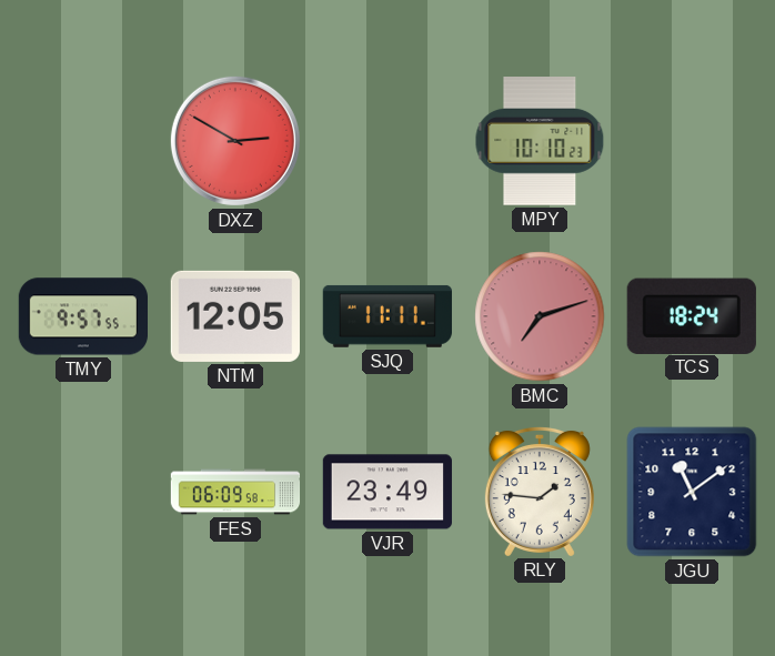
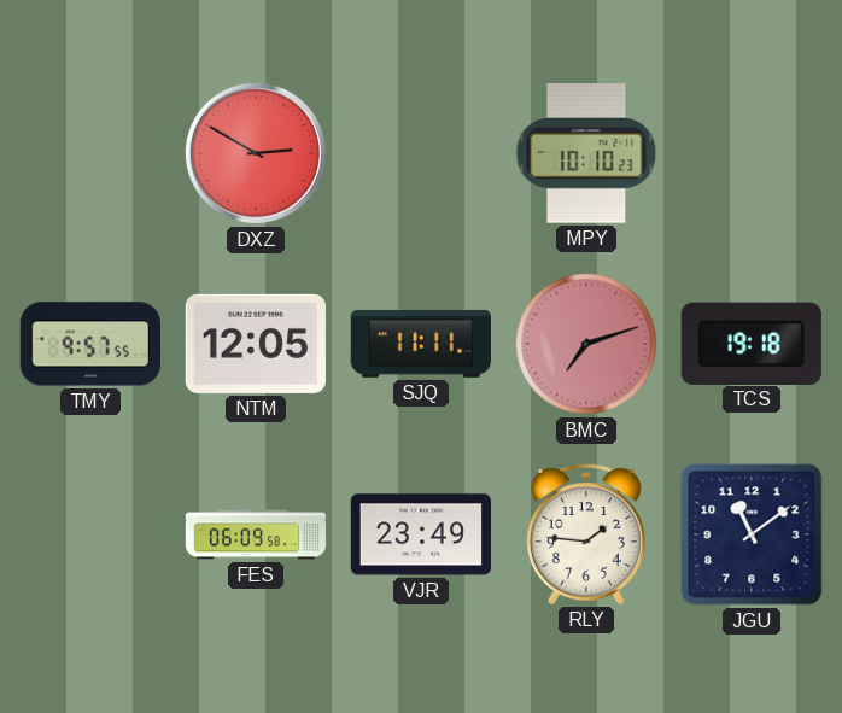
TCS: 18:24 -> 19:18 (752, 343)
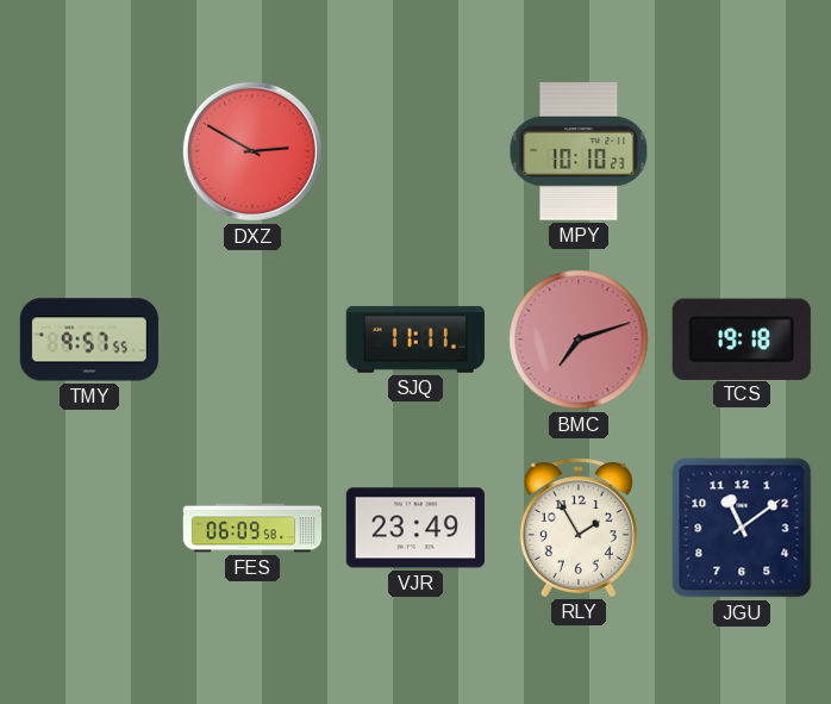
NTM: 12:05 -> none (256, 344)
RLY: 1:46 -> 1:55 (579, 527)
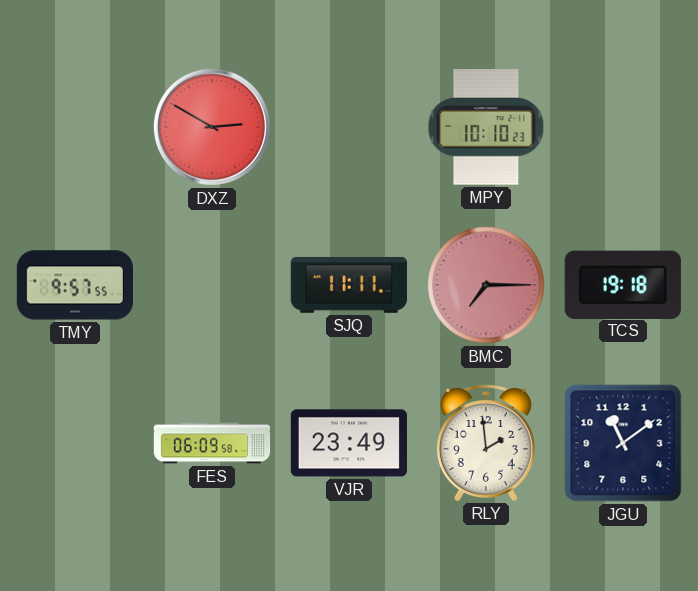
BMC: 7:12 -> 7:15 (486, 285)
RLY: 1:55 -> 1:59 (486, 442)
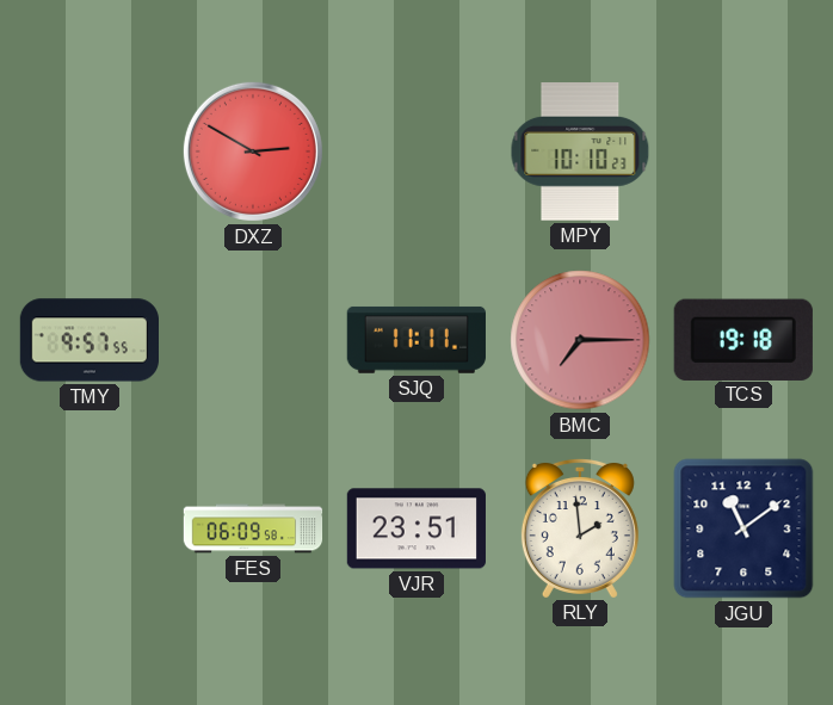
VJR: 23:49 -> 23:51 (415, 528)
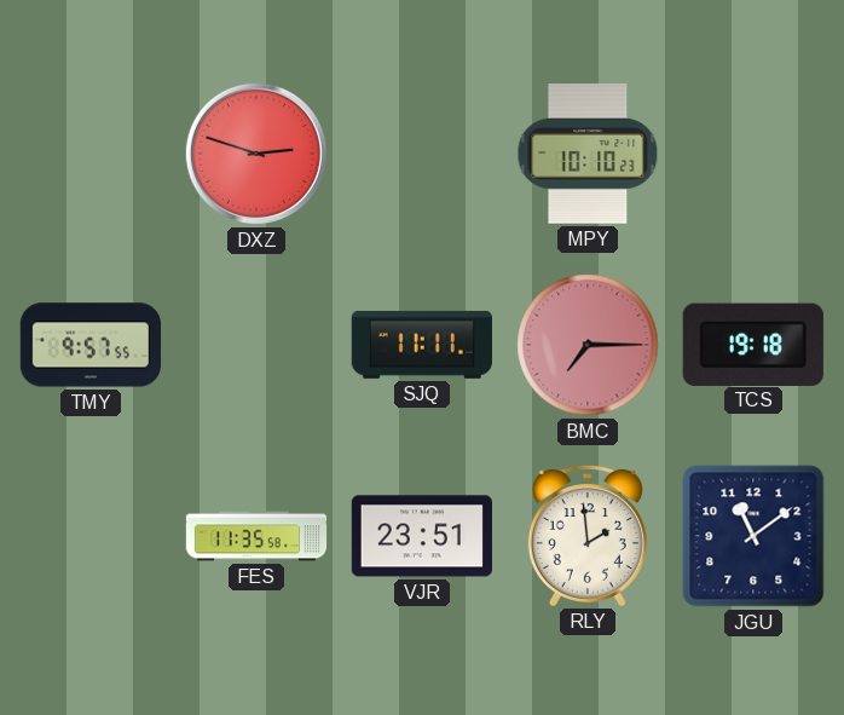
DXZ: 2:50 -> 2:48 (256, 154)
FES: 06:09 -> 11:35 (256, 536)
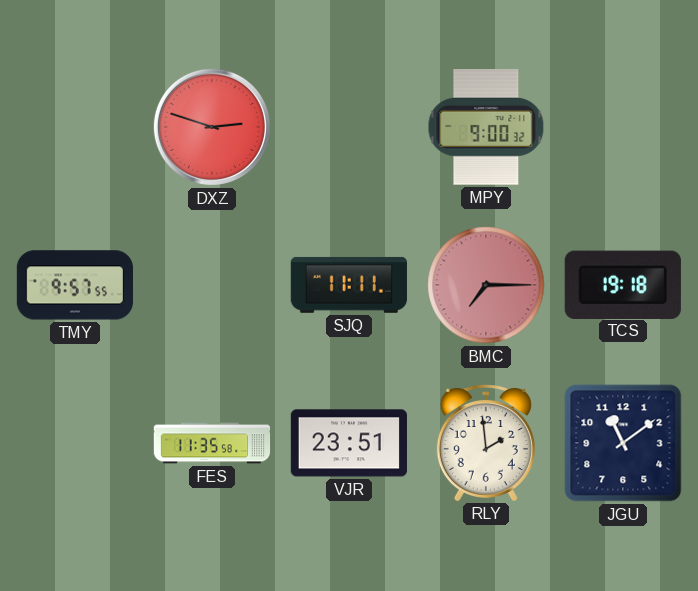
MPY: 10:10 -> 9:00 (486, 127)
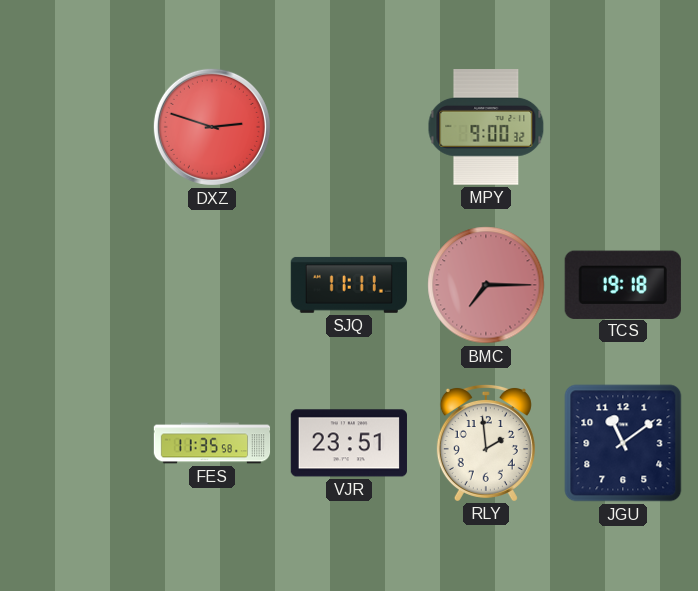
TMY: 9:57 -> none (74, 285)
